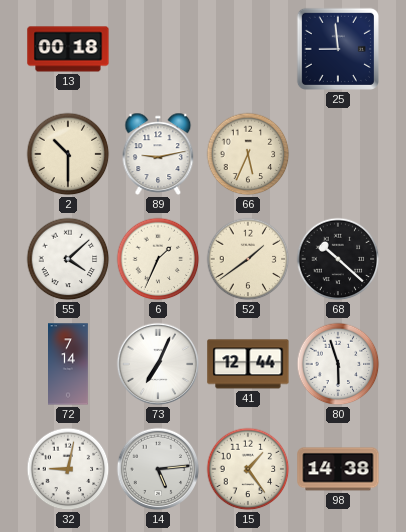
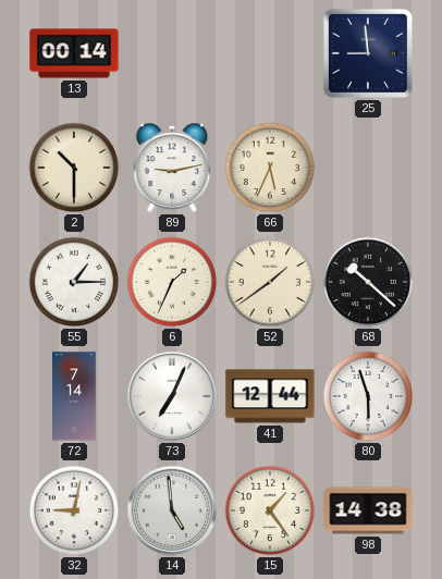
13: 00:18 -> 00:14 (74, 53)
55: 4:08 -> 1:15 (74, 282)
14: 5:14 -> 4:59 (172, 510)
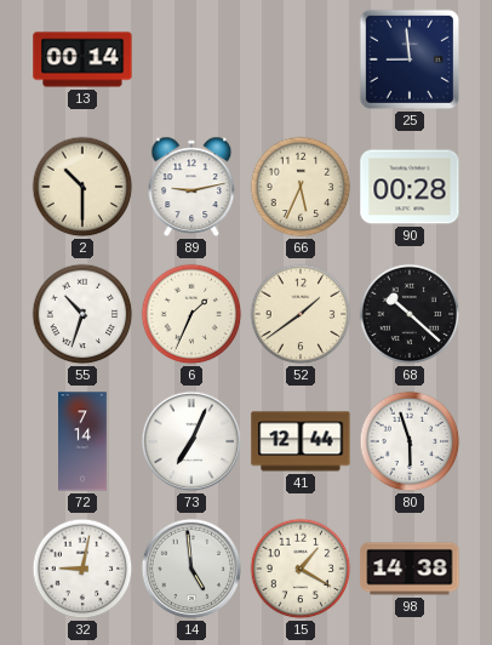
90: none -> 00:28 (410, 187)
55: 1:15 -> 10:33 (82, 314)
15: 1:24 -> 1:20 (301, 569)
